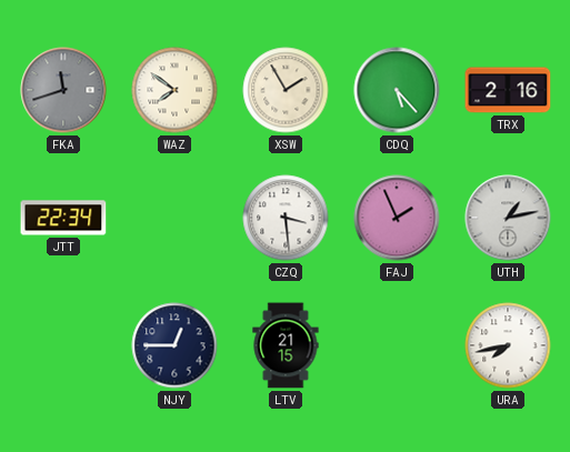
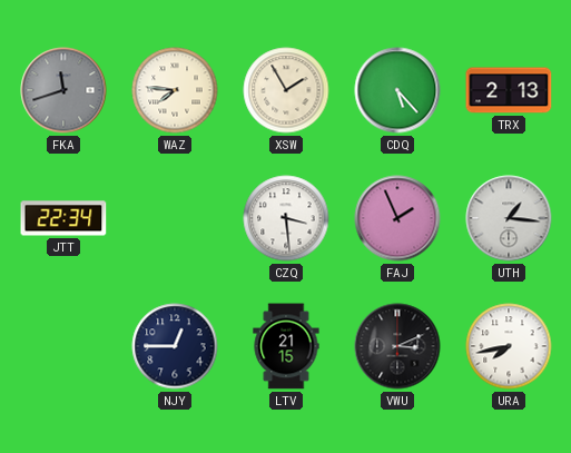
WAZ: 7:51 -> 7:46 (175, 90)
TRX: 2:16 -> 2:13 (509, 90)
UTH: 1:13 -> 1:16 (509, 218)
VWU: none -> 3:11 (397, 346)
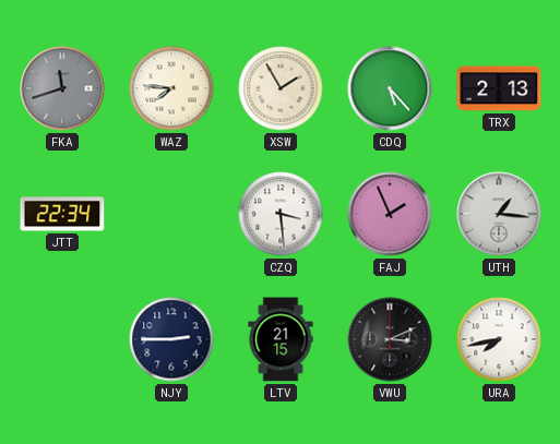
NJY: 12:45 -> 2:45 (171, 339)
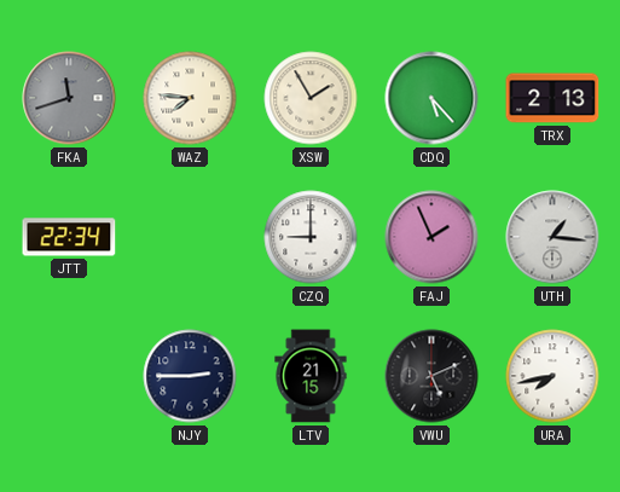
CZQ: 3:29 -> 9:00 (311, 237)
VWU: 3:11 -> 5:11 (431, 376)
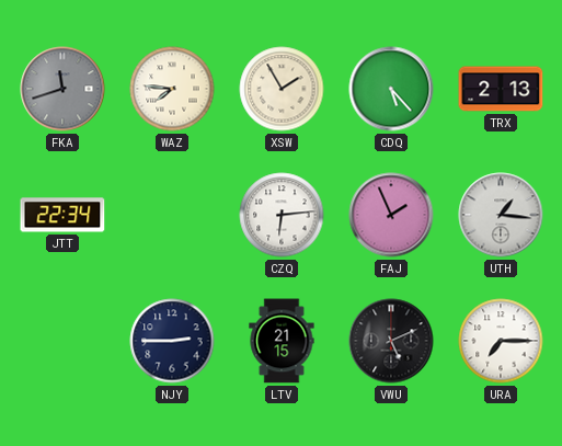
CZQ: 9:00 -> 6:14 (282, 215)
URA: 7:43 -> 7:15 (501, 341)
